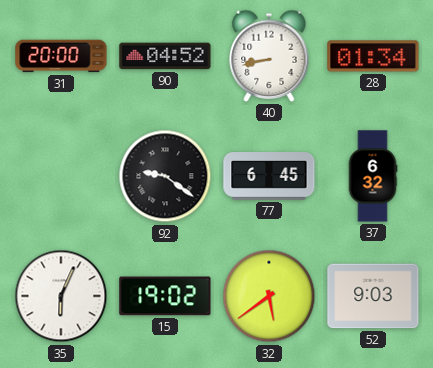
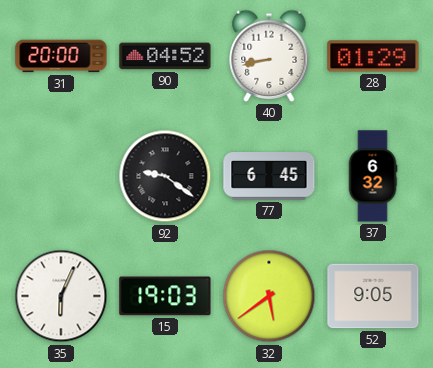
28: 01:34 -> 01:29 (373, 56)
15: 19:02 -> 19:03 (165, 296)
52: 9:03 -> 9:05 (373, 296)
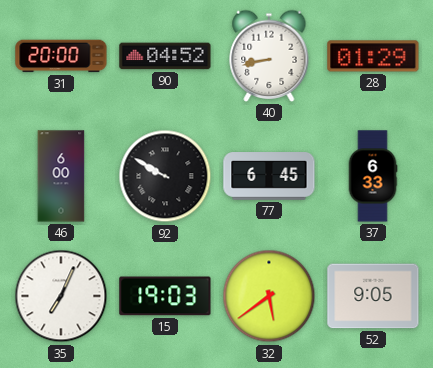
46: none -> 6:00 (61, 176)
92: 9:21 -> 9:50 (165, 176)
37: 6:32 -> 6:33 (373, 176)
35: 6:04 -> 7:04 (61, 296)
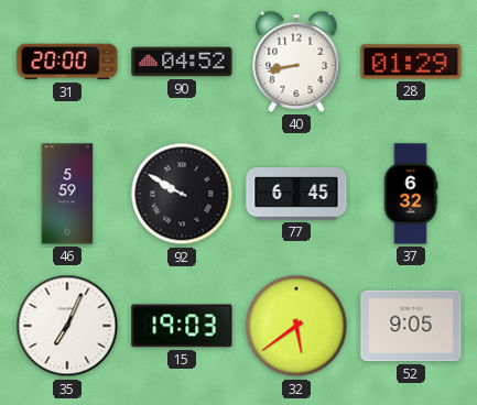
46: 6:00 -> 5:59 (67, 194)
37: 6:33 -> 6:32 (411, 194)
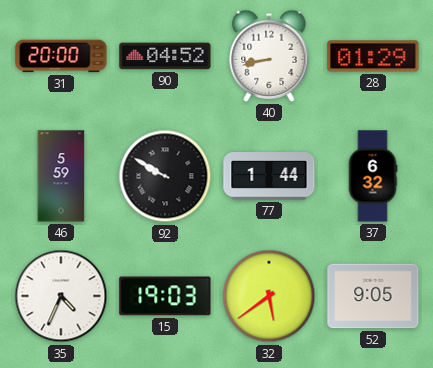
77: 6:45 -> 1:44 (269, 176)
35: 7:04 -> 4:34 (61, 296)
